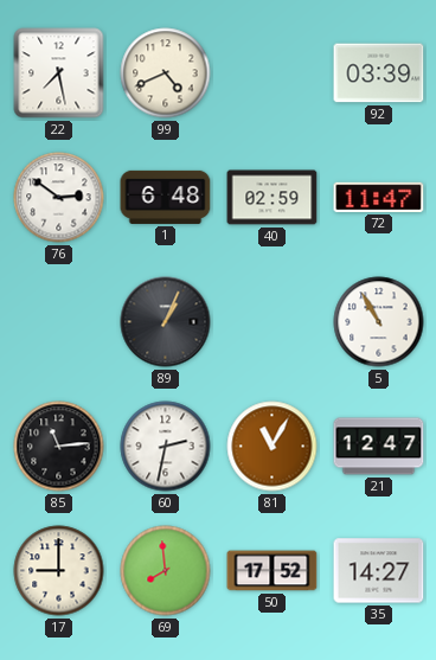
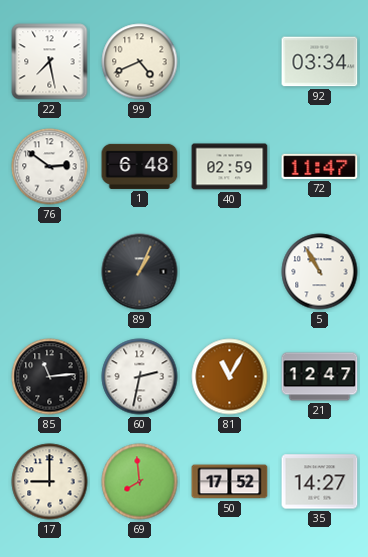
92: 03:39 -> 03:34 (320, 62)
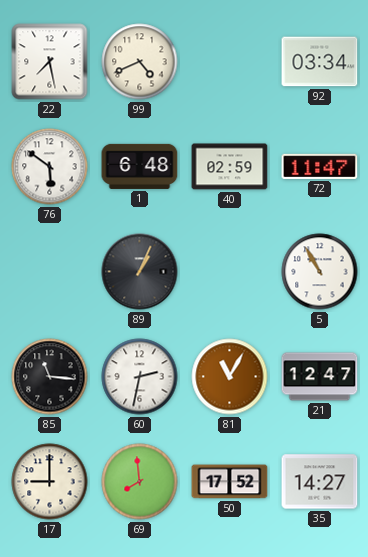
76: 2:51 -> 5:51 (50, 167)
85: 11:14 -> 11:16 (50, 377)
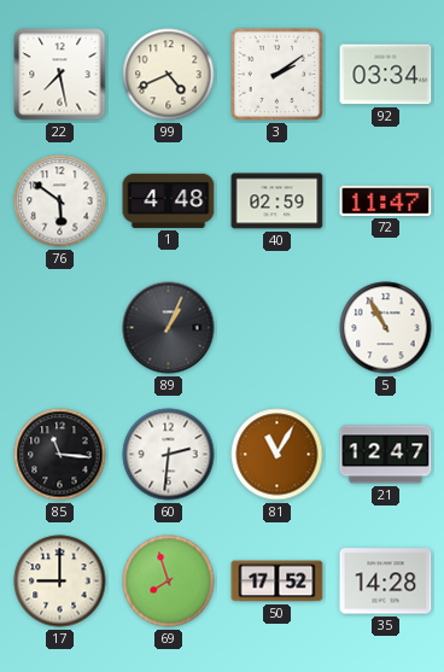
3: none -> 2:09 (277, 75)
1: 6:48 -> 4:48 (169, 200)
60: 2:32 -> 2:31 (169, 455)
69: 7:59 -> 7:57 (169, 582)
35: 14:27 -> 14:28 (386, 582)
